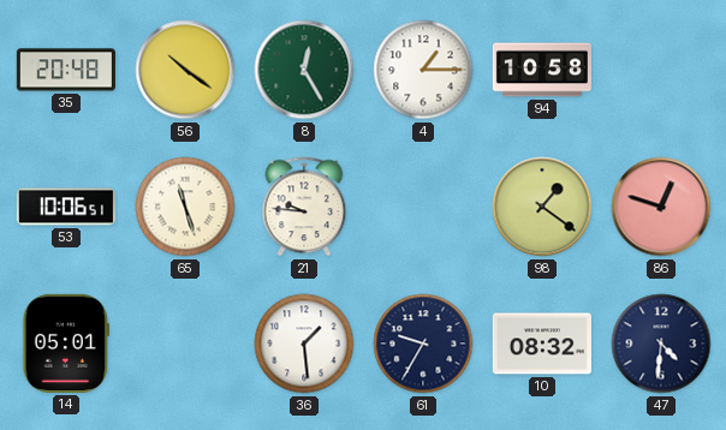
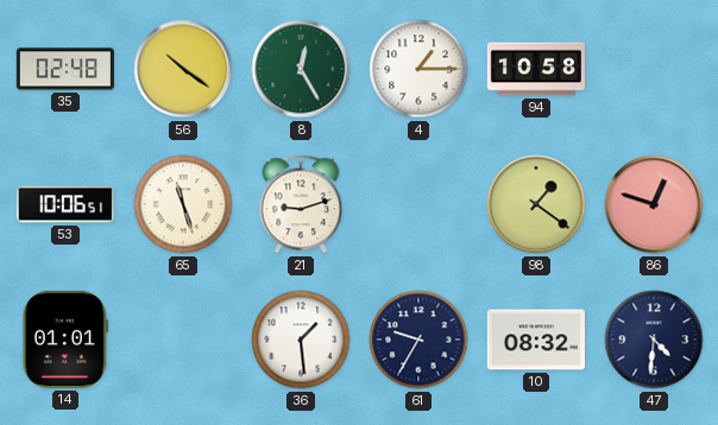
35: 20:48 -> 02:48 (65, 69)
21: 9:46 -> 9:12 (301, 204)
14: 05:01 -> 01:01 (65, 340)
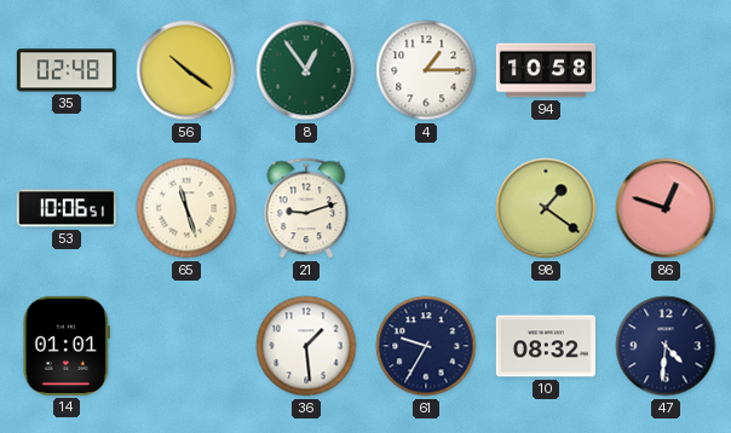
8: 12:25 -> 12:54 (306, 70)
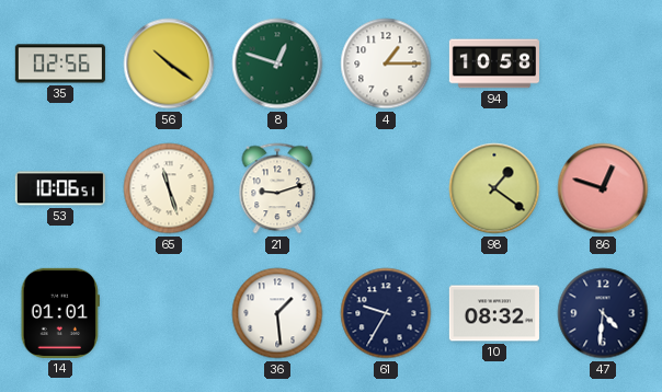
35: 02:48 -> 02:56 (60, 64)
8: 12:54 -> 12:48 (277, 64)
